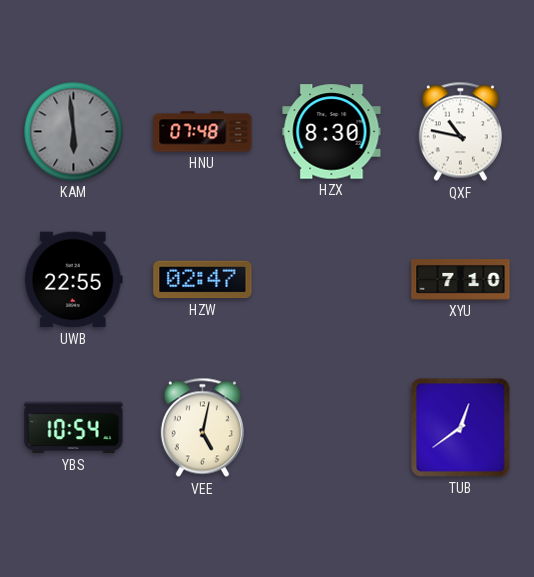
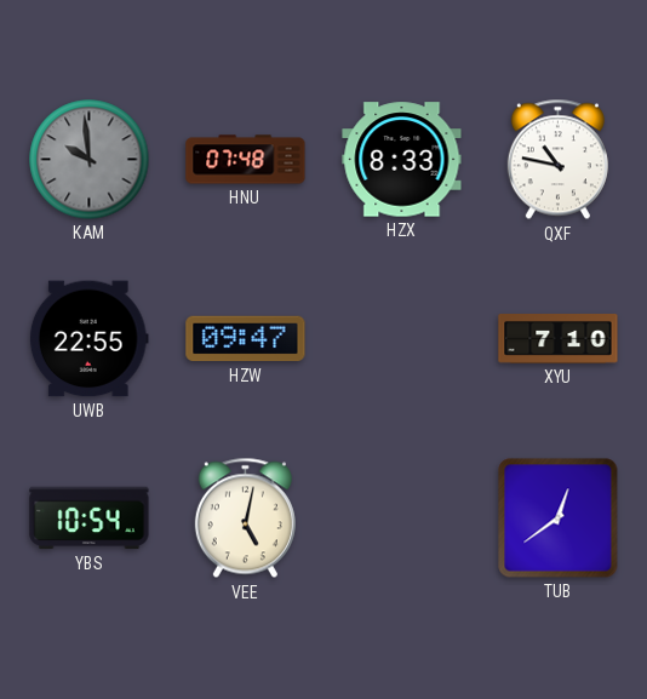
KAM: 5:59 -> 9:59 (90, 160)
HZX: 8:30 -> 8:33 (402, 160)
HZW: 02:47 -> 09:47 (246, 339)
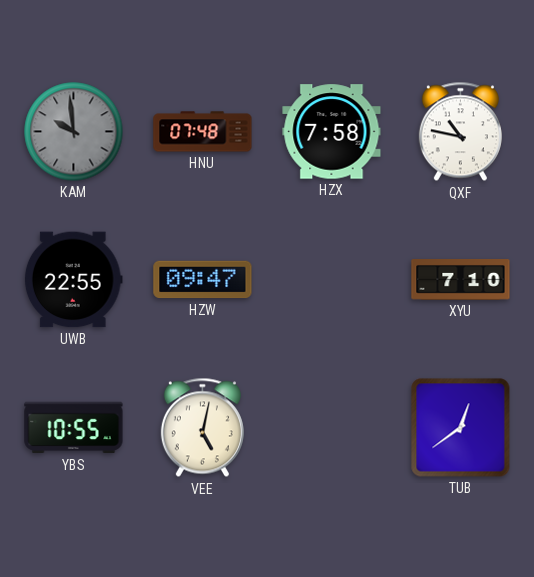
HZX: 8:33 -> 7:58 (332, 132)
YBS: 10:54 -> 10:55 (74, 428)
